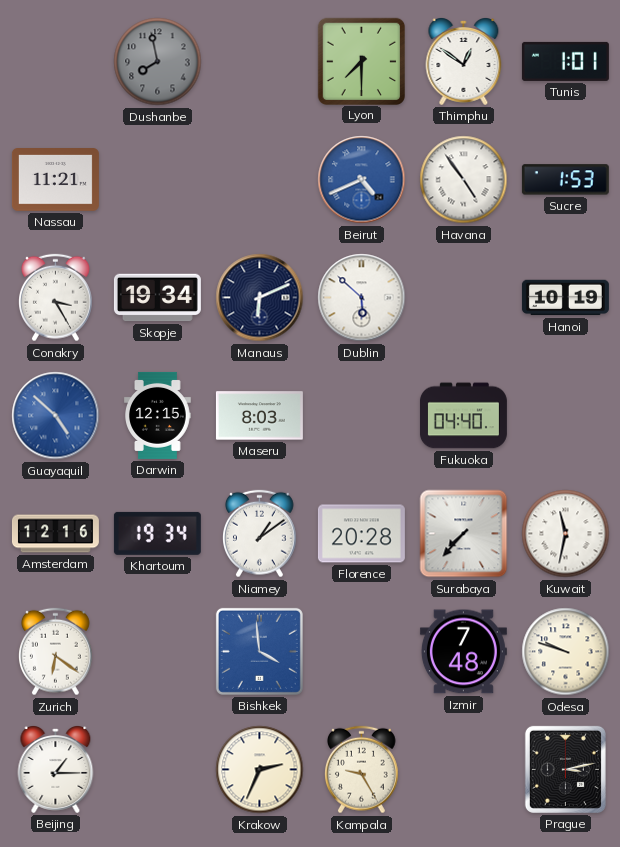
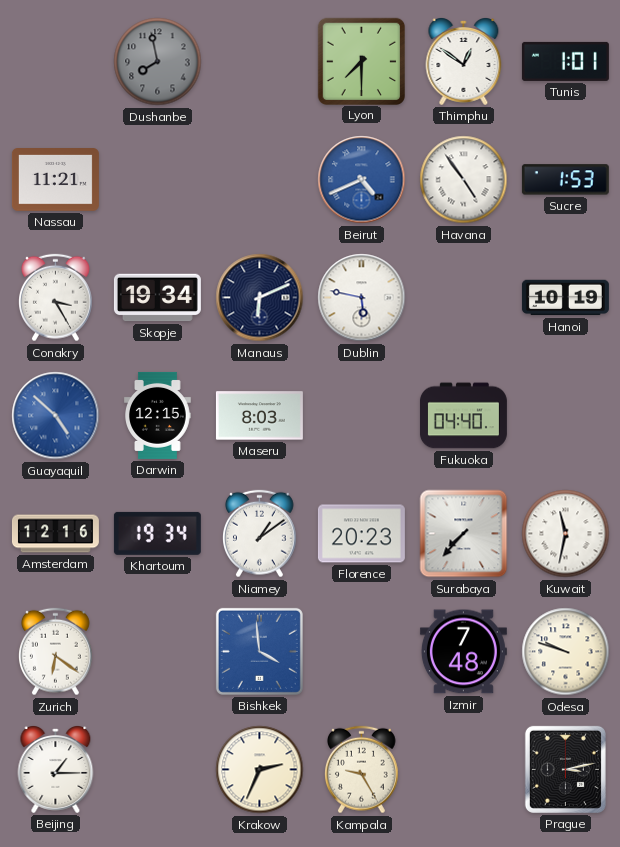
Dublin: 5:52 -> 5:47 (362, 298)
Florence: 20:28 -> 20:23 (361, 534)
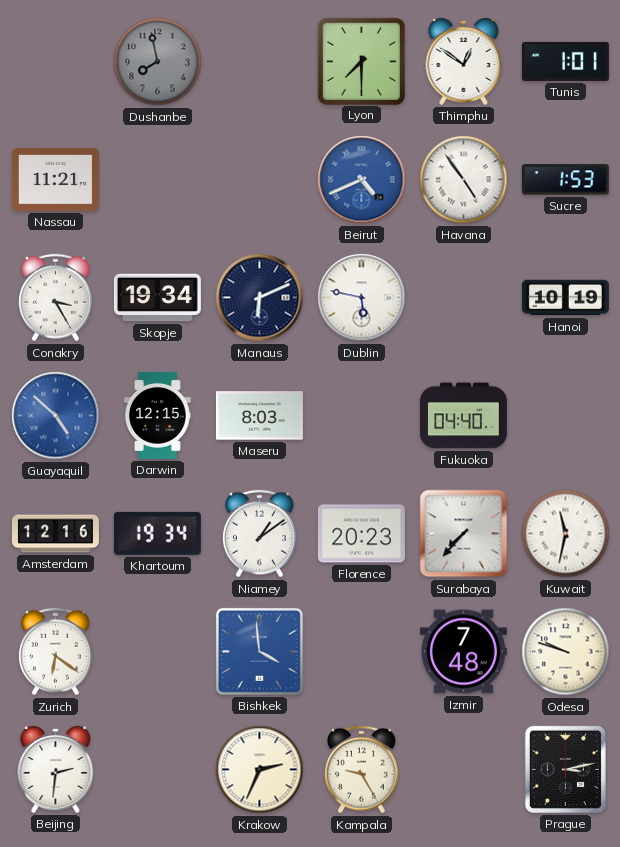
Beijing: 1:15 -> 2:31 (56, 770)
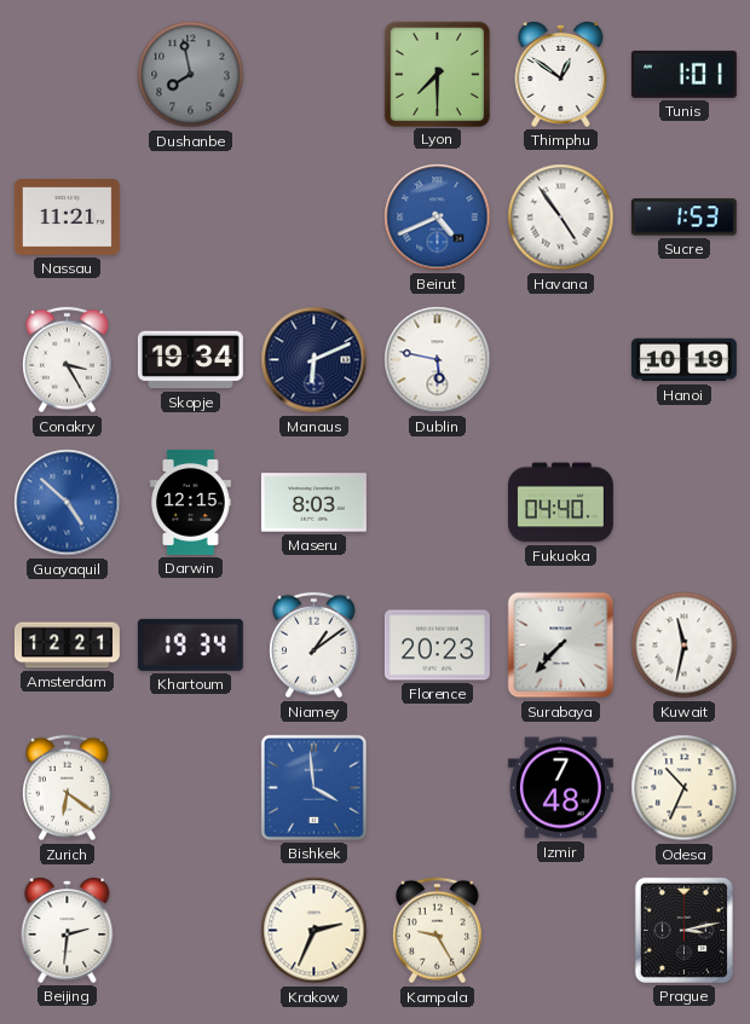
Amsterdam: 12:16 -> 12:21 (67, 646)
Odesa: 9:48 -> 10:34 (685, 788)
